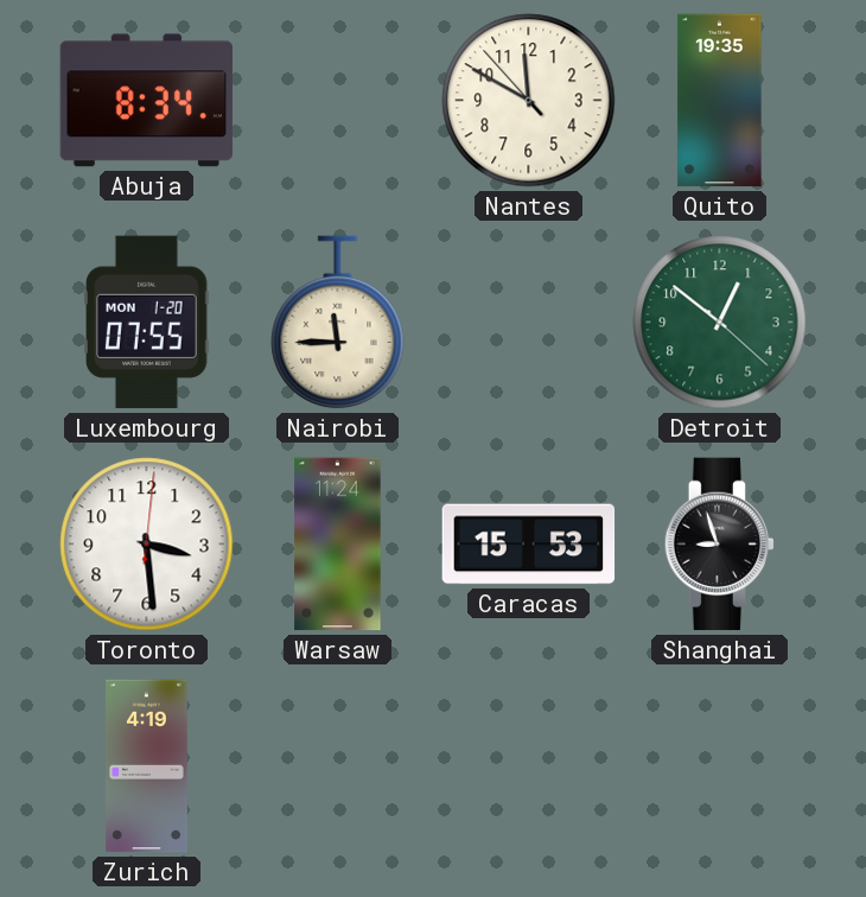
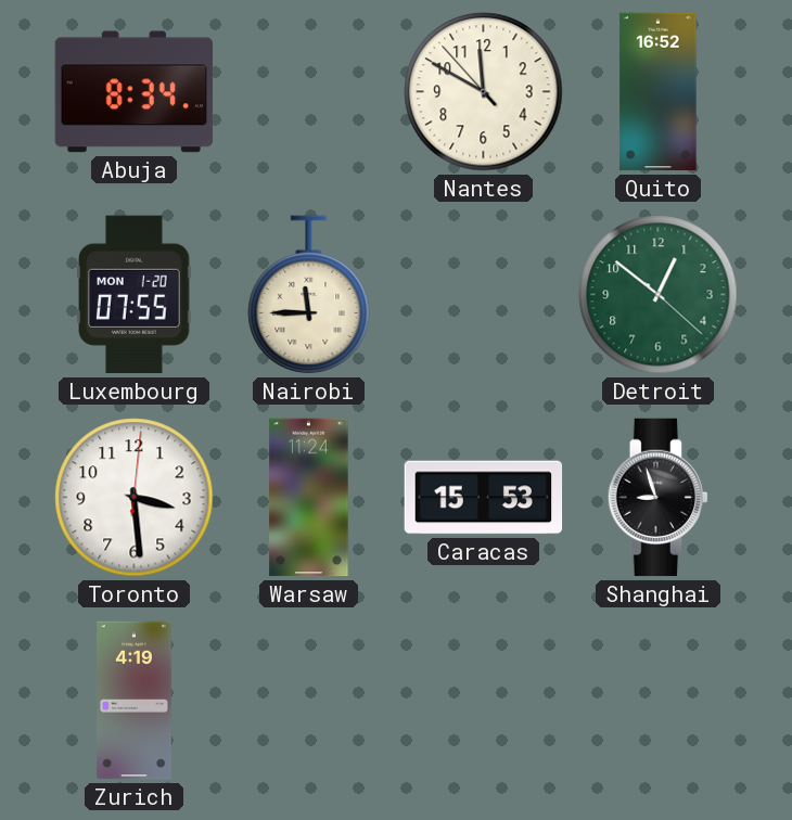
Quito: 19:35 -> 16:52 (659, 92)
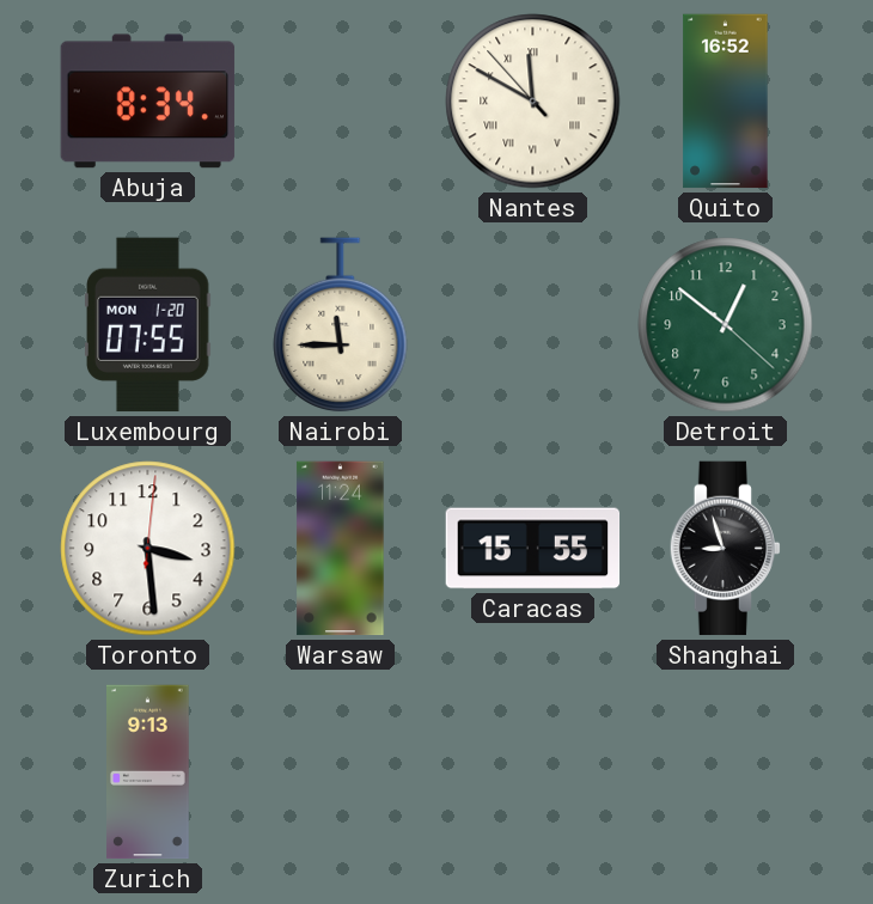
Nantes numerals: Arabic -> Roman (533, 102)
Caracas: 15:53 -> 15:55 (533, 549)
Zurich: 4:19 -> 9:13 (148, 772)
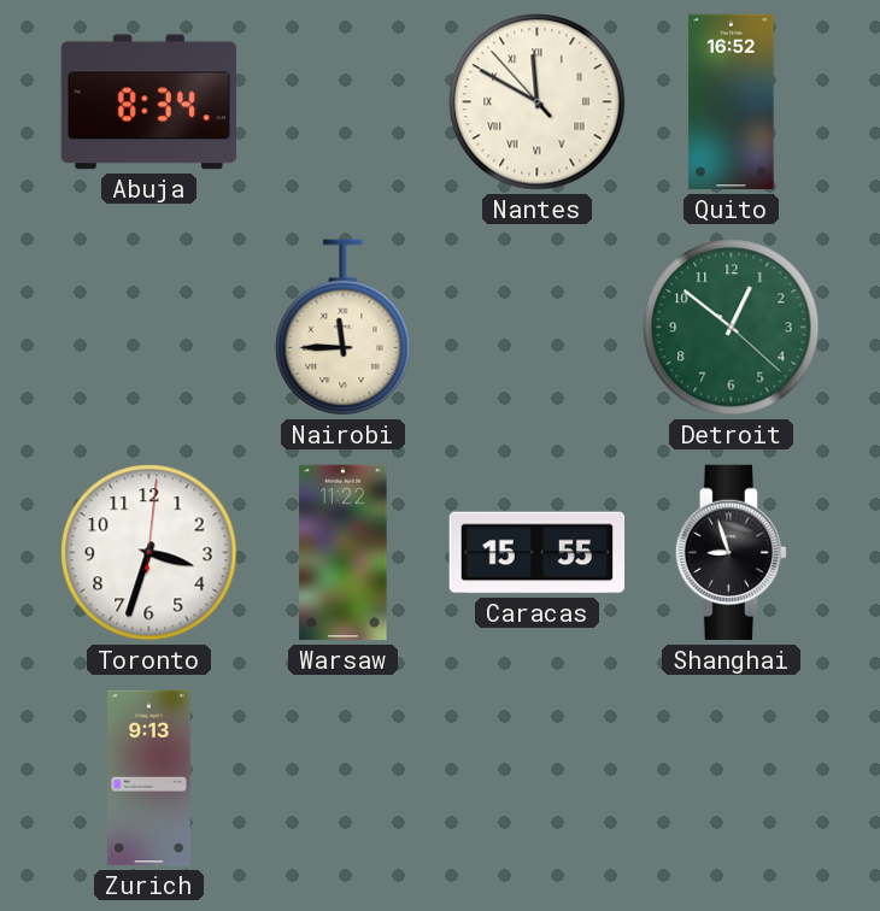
Luxembourg: 07:55 -> none (148, 325)
Toronto: 3:29 -> 3:33 (149, 553)
Warsaw: 11:24 -> 11:22 (344, 553)
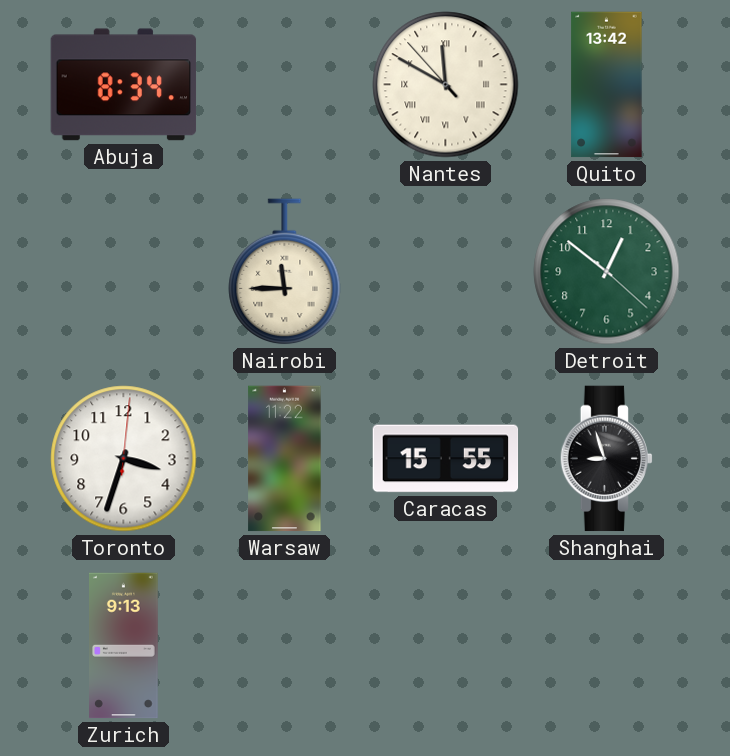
Quito: 16:52 -> 13:42 (607, 85)
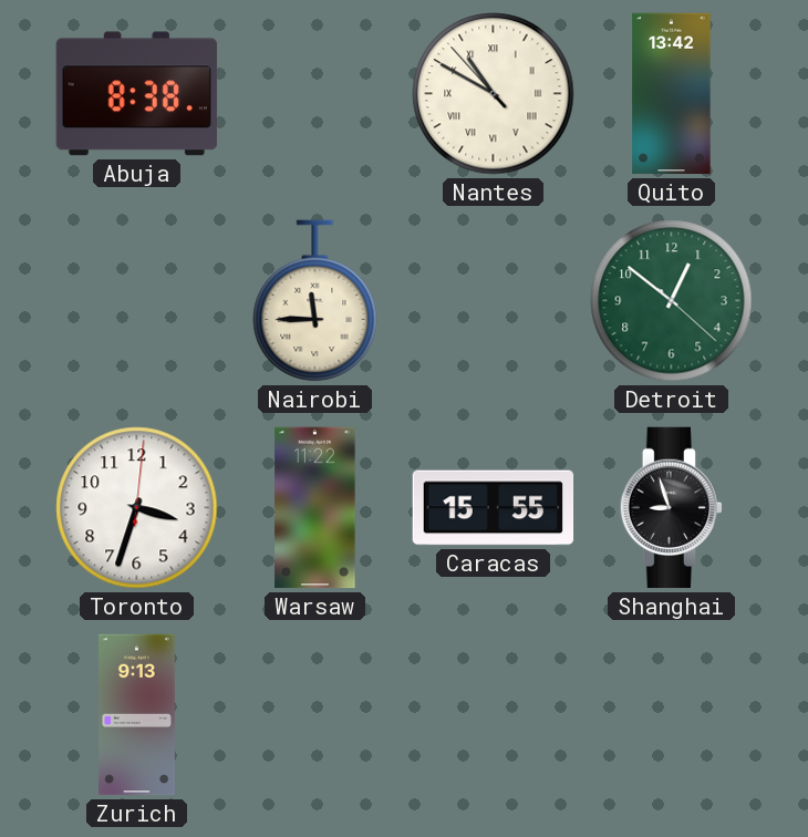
Abuja: 8:34 -> 8:38 (137, 94)
Nantes: 11:49 -> 10:49 (494, 94)
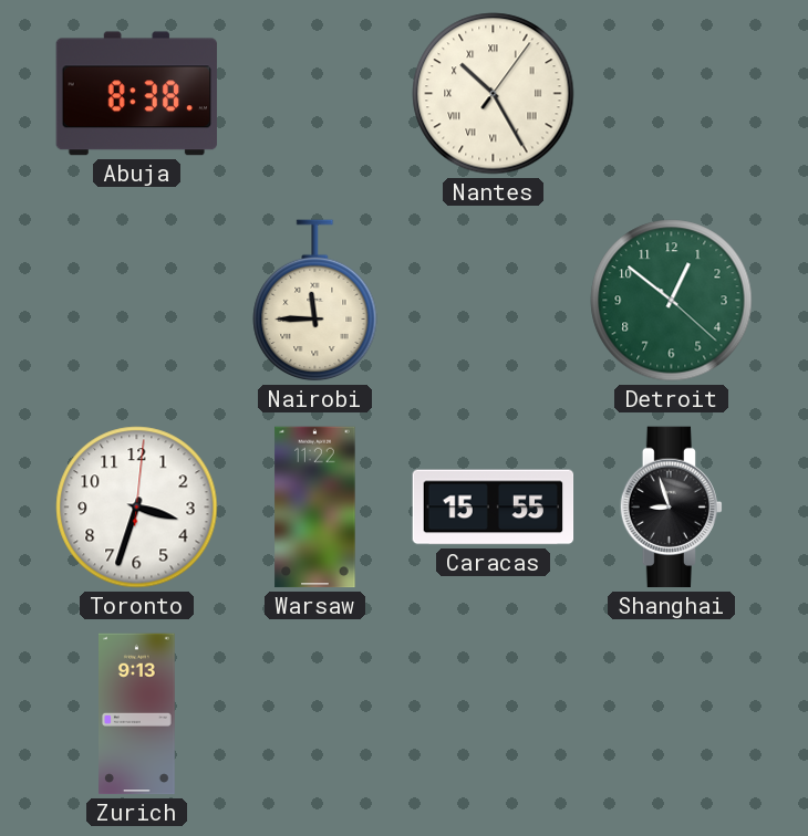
Nantes: 10:49 -> 10:25 (494, 94)
Quito: 13:42 -> none (672, 94)
